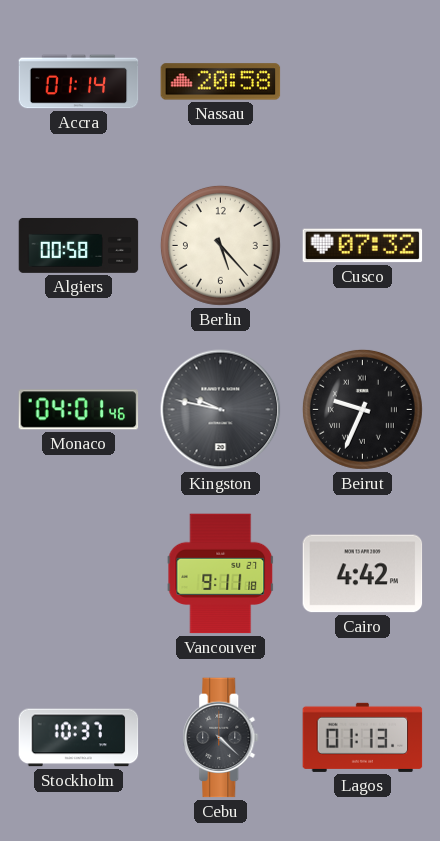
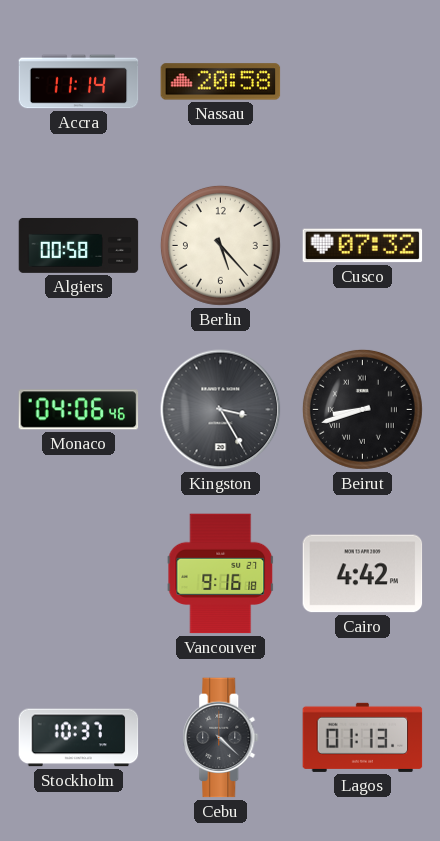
Accra: 01:14 -> 11:14 (79, 82)
Monaco: 04:01 -> 04:06 (79, 410)
Kingston: 9:47 -> 3:25 (221, 410)
Beirut: 9:34 -> 8:42 (362, 409)
Vancouver: 9:11 -> 9:16 (221, 574)
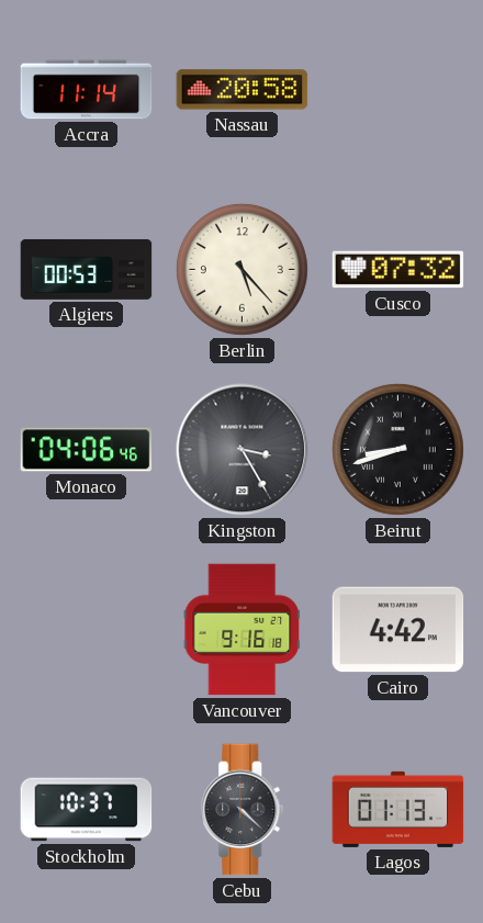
Algiers: 00:58 -> 00:53 (87, 269)
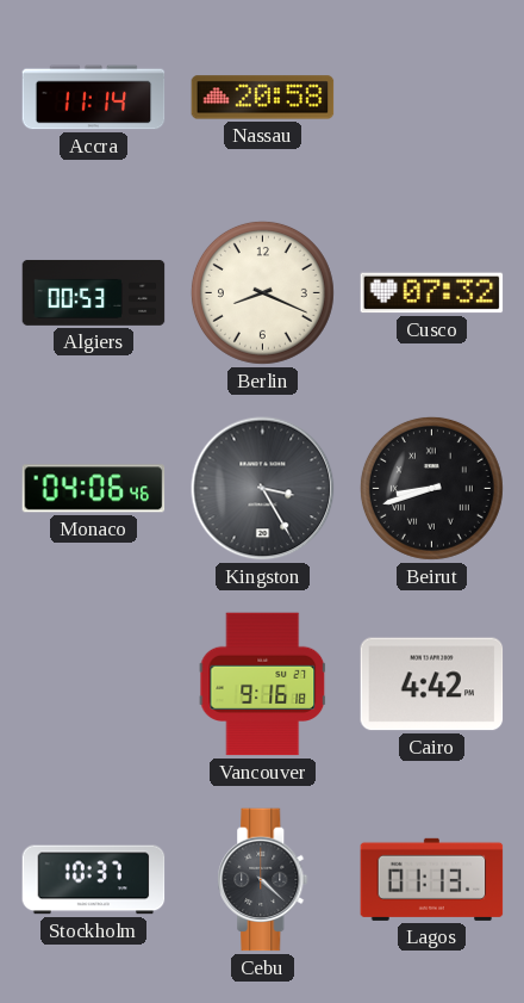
Berlin: 5:23 -> 8:19 (262, 292)
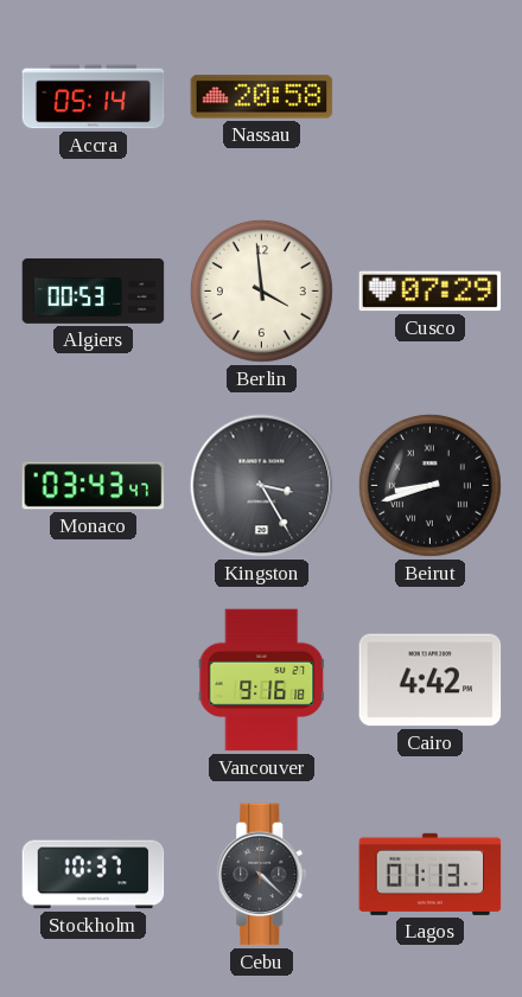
Accra: 11:14 -> 05:14 (94, 97)
Berlin: 8:19 -> 3:59 (261, 290)
Cusco: 07:32 -> 07:29 (431, 292)
Monaco: 04:06 -> 03:43 (94, 486)
